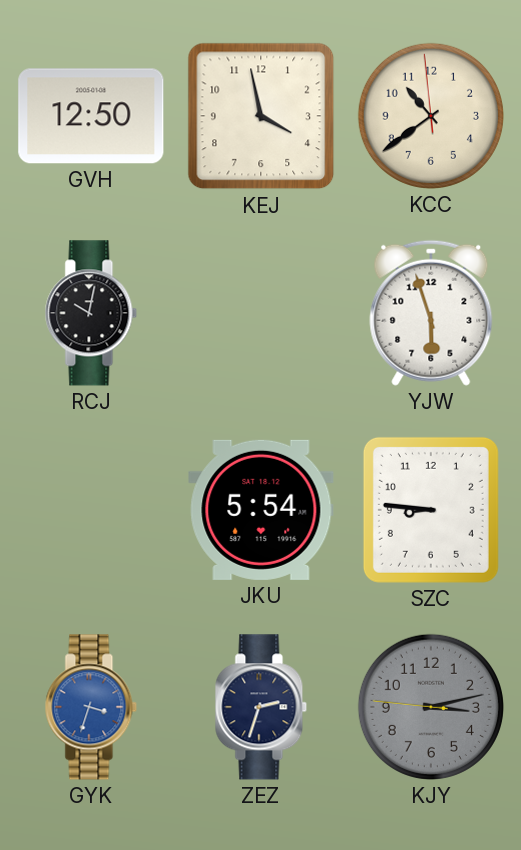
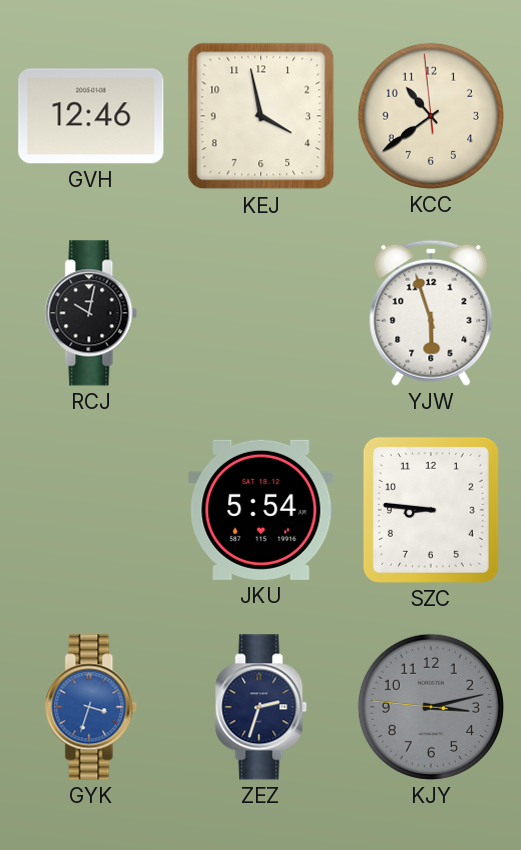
GVH: 12:50 -> 12:46 (91, 116)
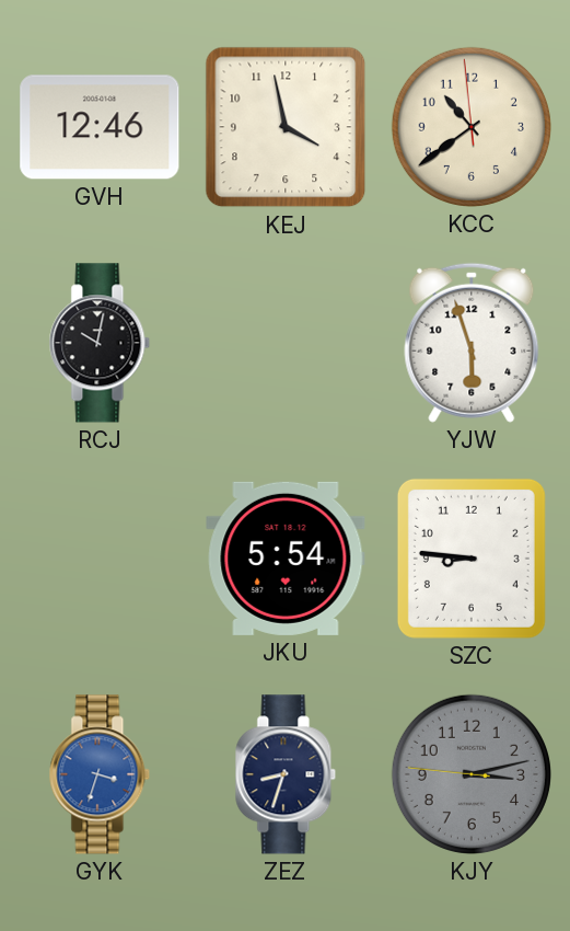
ZEZ: 2:33 -> 8:33 (286, 774)
